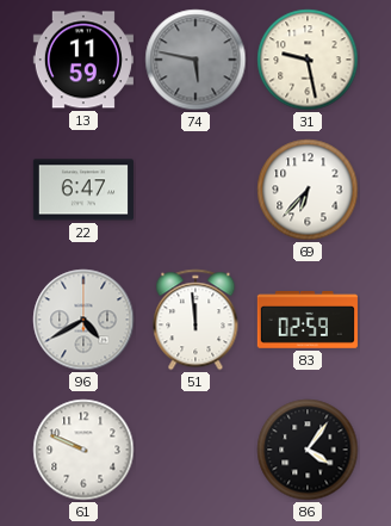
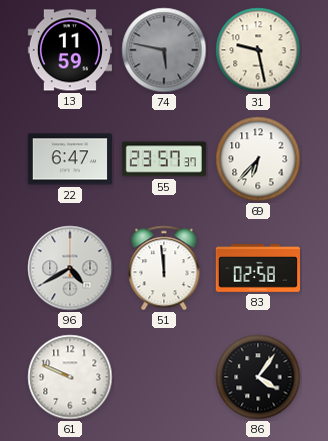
55: none -> 23:57 (164, 159)
83: 02:59 -> 02:58 (258, 268)
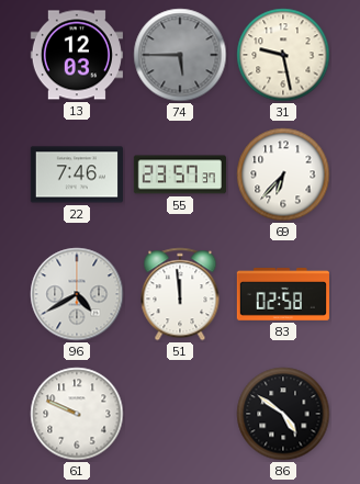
13: 11:59 -> 12:03 (77, 55)
74: 5:47 -> 5:45 (180, 55)
22: 6:47 -> 7:46 (77, 175)
86: 4:06 -> 4:51 (283, 414)
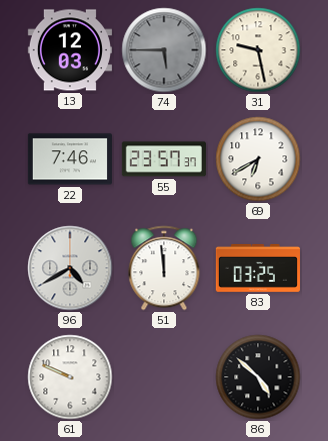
69: 6:37 -> 6:40 (258, 159)
83: 02:58 -> 03:25 (258, 268)
86: 4:51 -> 4:52 (258, 377)
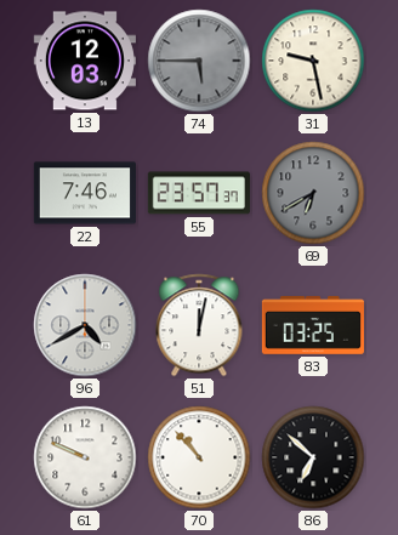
69 dial: white -> grey (313, 193)
51: 11:59 -> 12:02 (199, 325)
70: none -> 10:53 (199, 457)
86: 4:52 -> 6:52 (313, 457)
